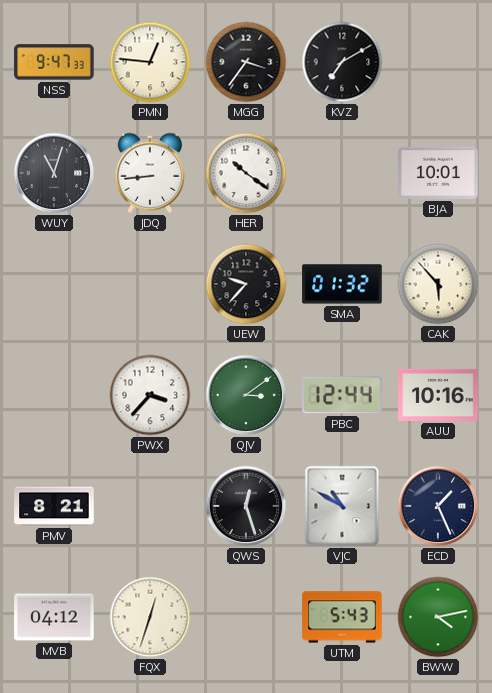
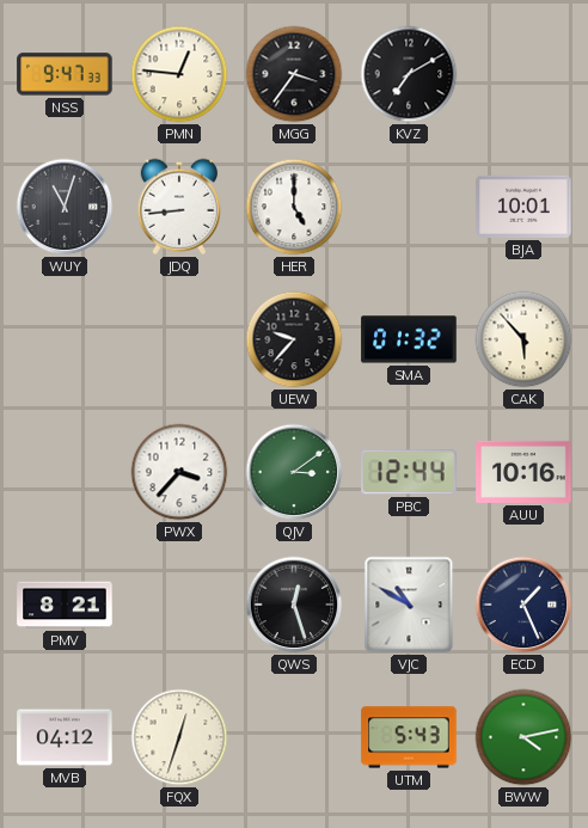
HER: 10:21 -> 5:00 (294, 207)
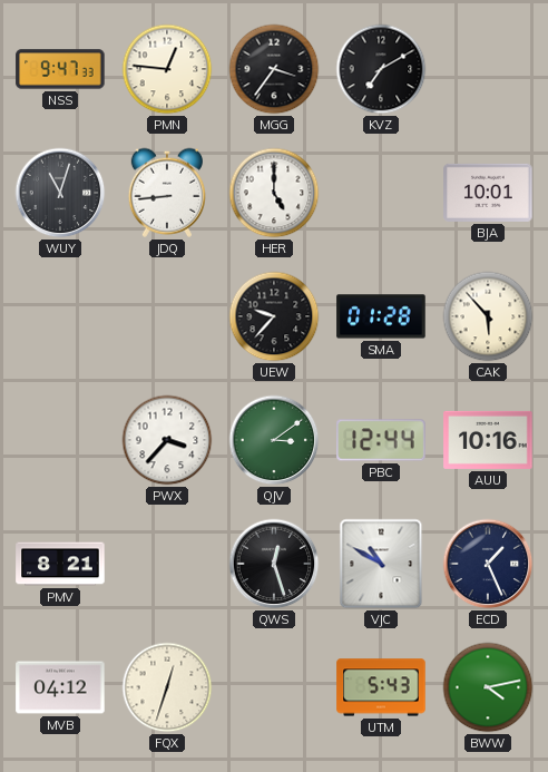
SMA: 01:32 -> 01:28 (381, 316)
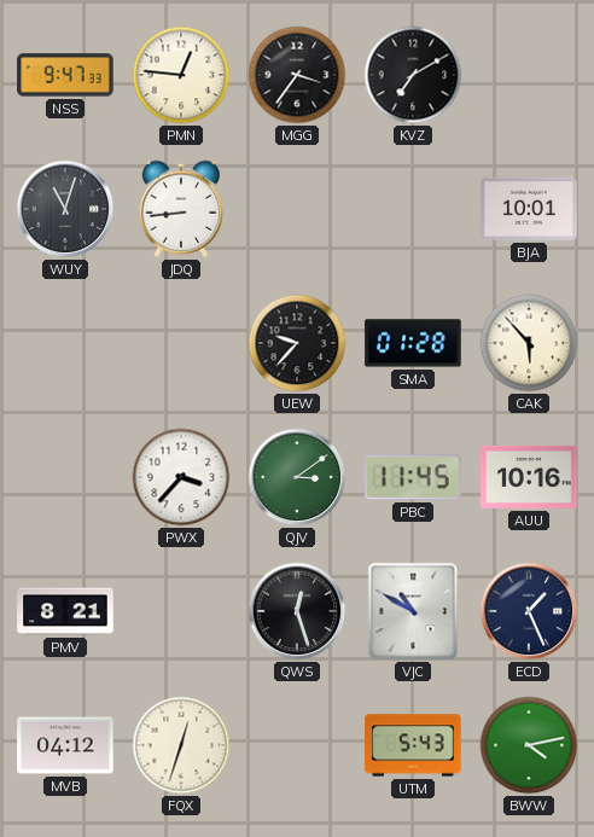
HER: 5:00 -> none (274, 193)
PBC: 12:44 -> 11:45 (413, 477)
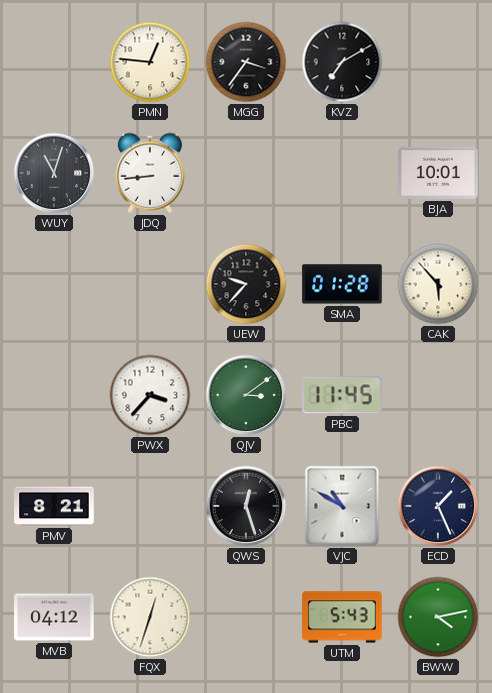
NSS: 9:47 -> none (65, 75)
AUU: 10:16 -> none (529, 477)
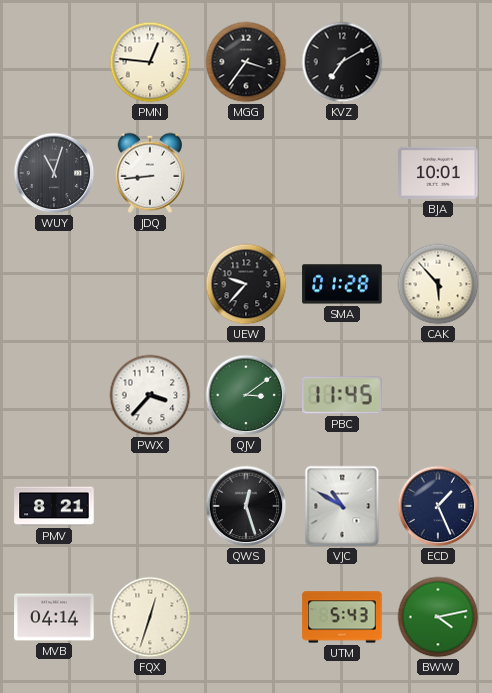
MVB: 04:12 -> 04:14 (54, 617)
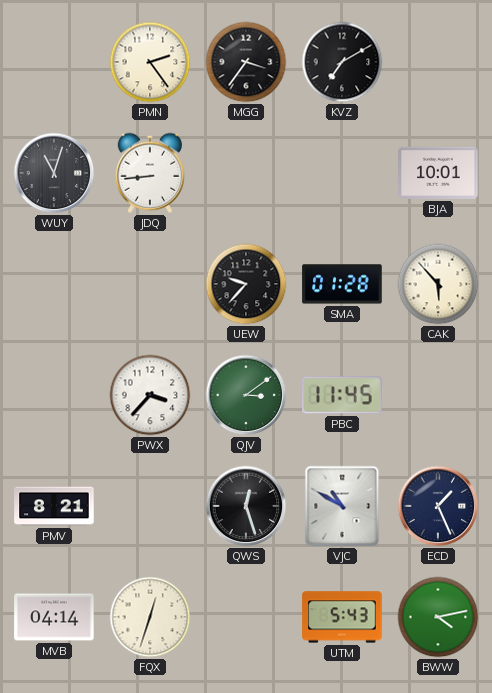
PMN: 12:46 -> 2:24 (150, 62)
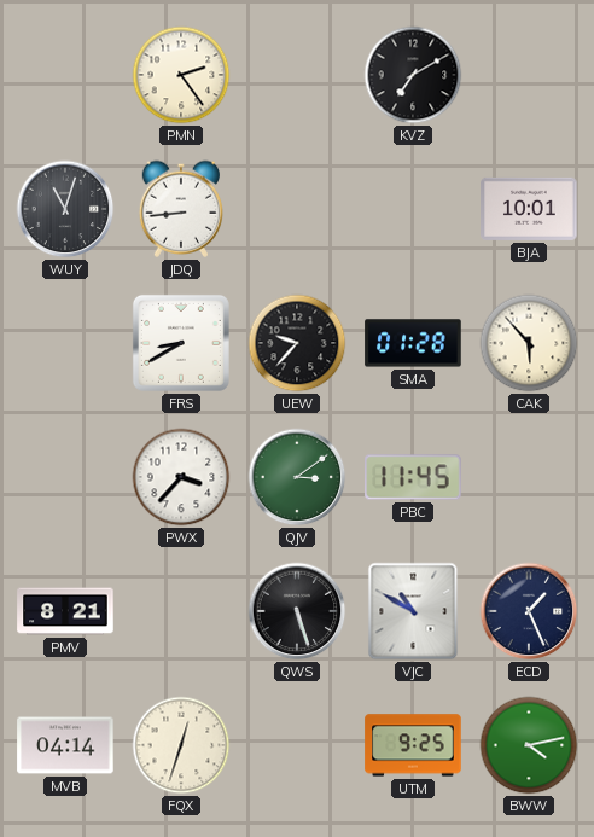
MGG: 3:36 -> none (246, 62)
FRS: none -> 8:40 (181, 343)
QWS: 12:27 -> 5:27 (297, 611)
UTM: 5:43 -> 9:25 (413, 745)
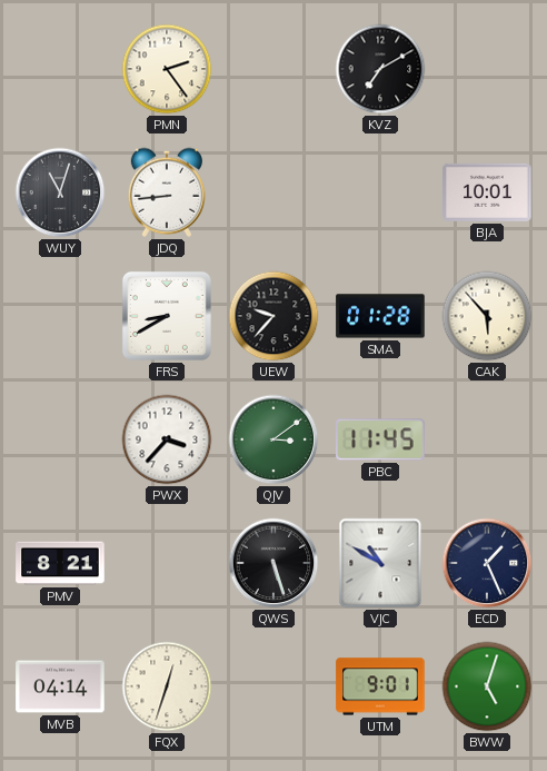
UTM: 9:25 -> 9:01 (380, 686)
BWW: 4:13 -> 5:03 (487, 686)
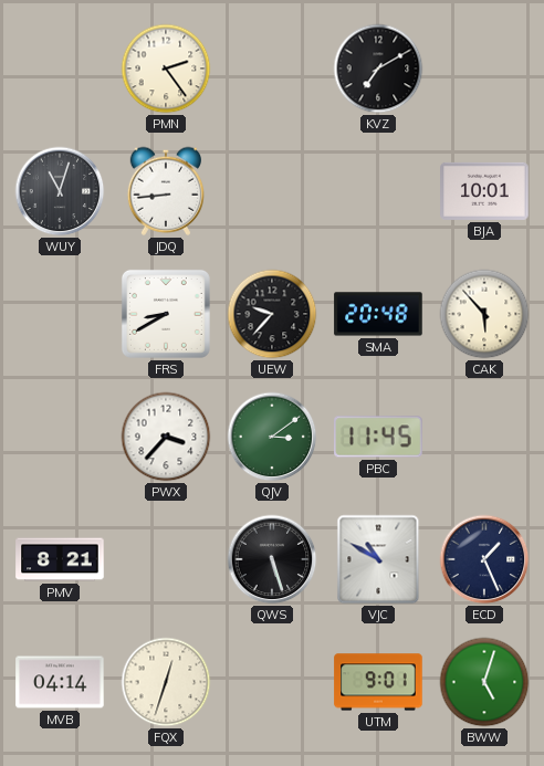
SMA: 01:28 -> 20:48 (378, 314)
